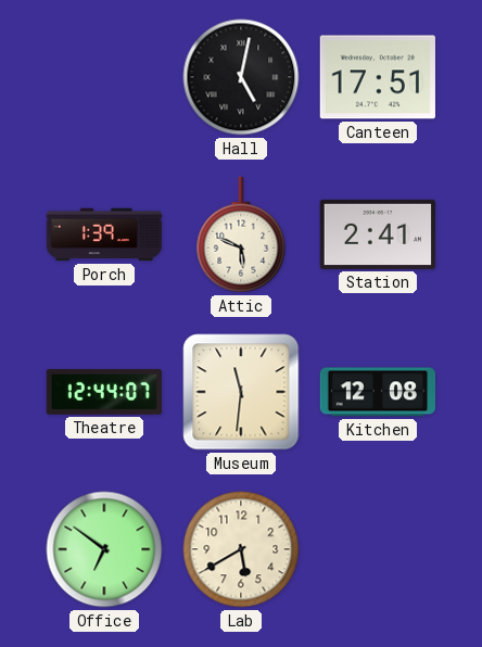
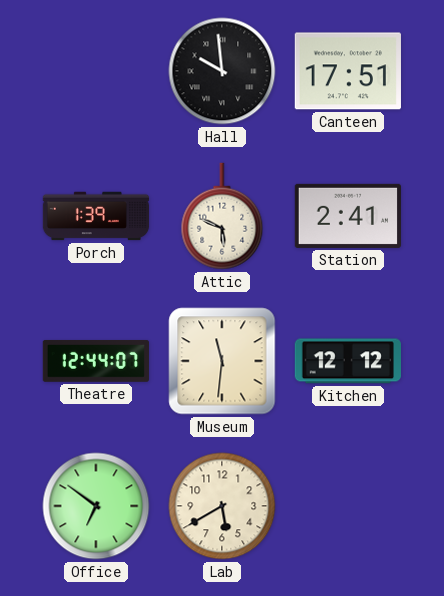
Hall: 5:02 -> 9:59 (222, 71)
Kitchen: 12:08 -> 12:12 (347, 361)
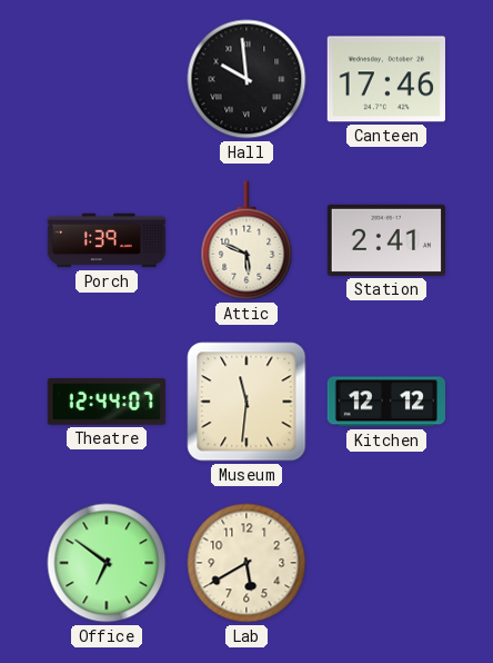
Canteen: 17:51 -> 17:46 (386, 79)
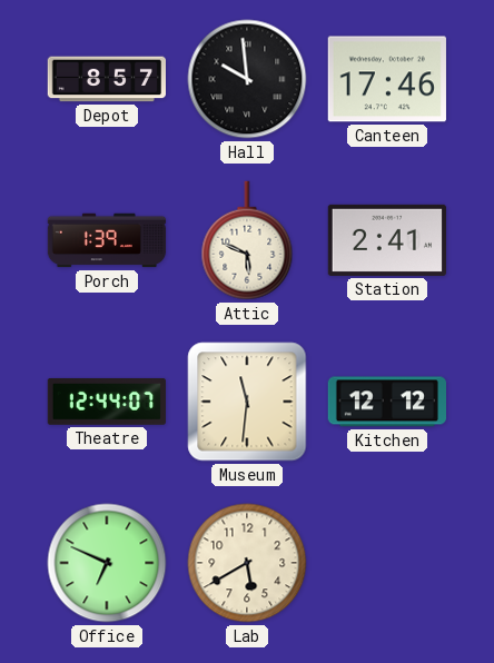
Depot: none -> 8:57 (106, 79)
Office: 6:51 -> 6:49 (107, 563)
